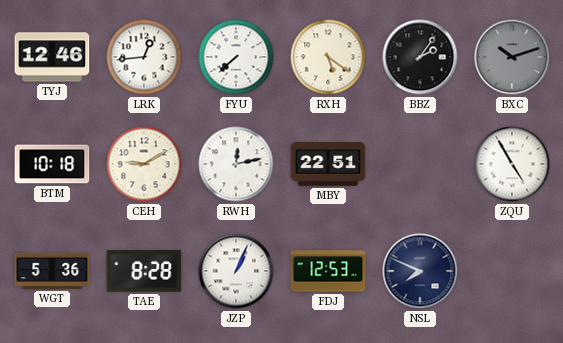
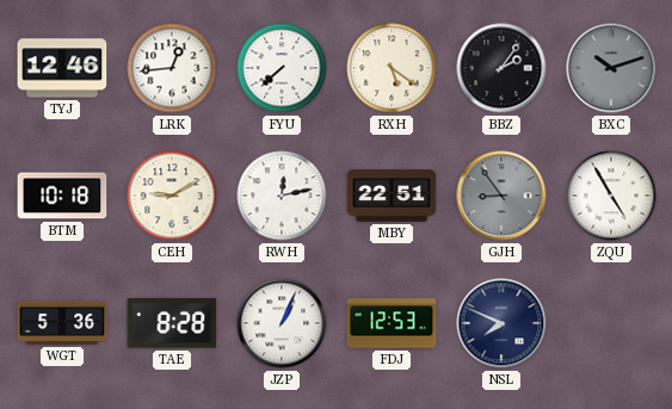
GJH: none -> 8:54 (501, 196)
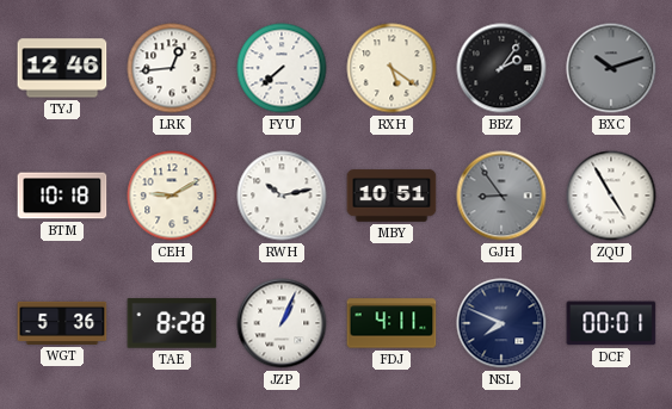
RWH: 12:13 -> 10:13 (282, 196)
MBY: 22:51 -> 10:51 (392, 196)
FDJ: 12:53 -> 4:11 (392, 323)
DCF: none -> 00:01 (611, 323)
